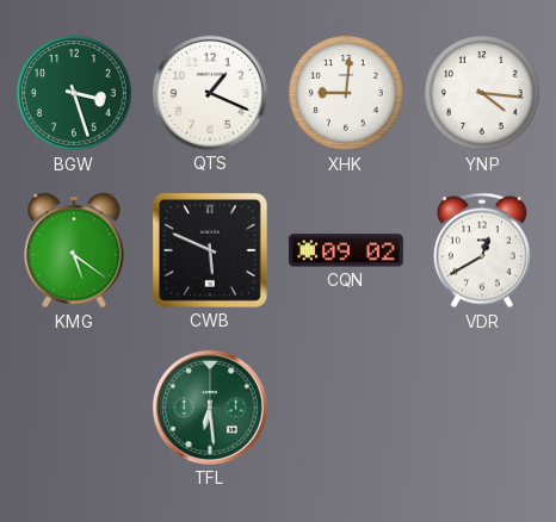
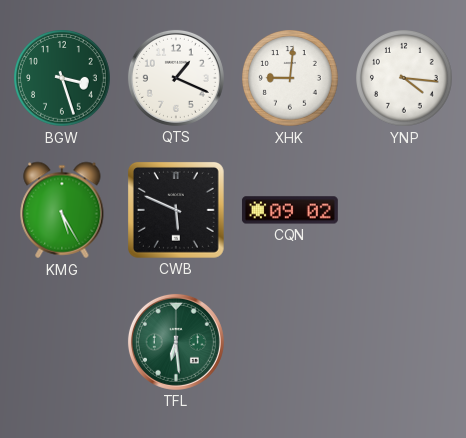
KMG: 5:21 -> 5:25 (62, 210)
VDR: 12:40 -> none (482, 250)
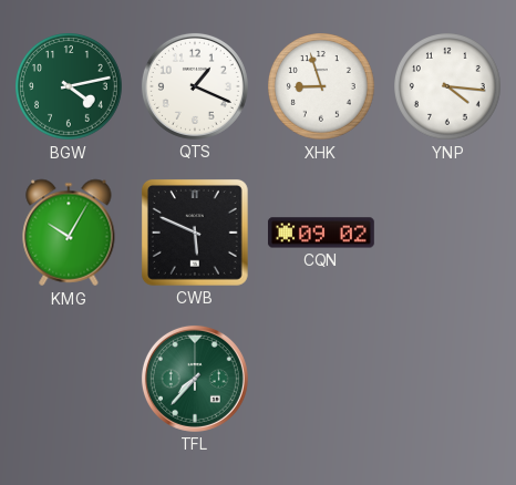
BGW: 3:27 -> 4:13 (70, 87)
XHK: 9:01 -> 8:57 (322, 87)
KMG: 5:25 -> 10:05 (69, 233)
TFL: 6:29 -> 7:37 (195, 379)
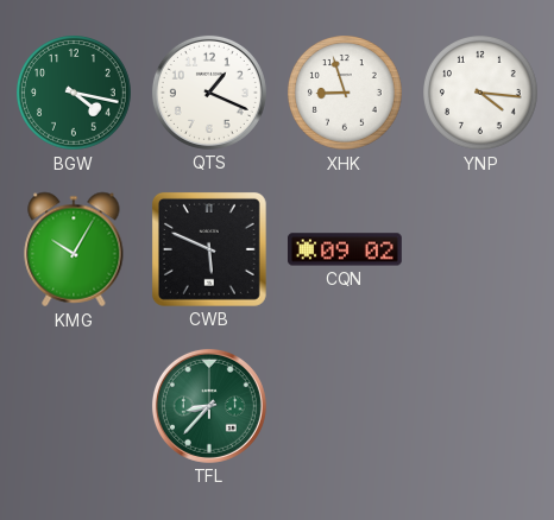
BGW: 4:13 -> 4:17 (75, 94)
TFL: 7:37 -> 8:37 (209, 406)
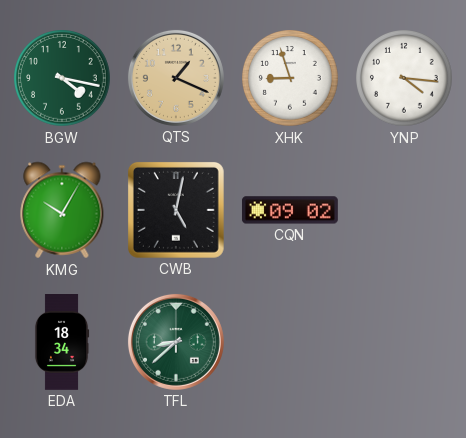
QTS dial: white -> champagne (176, 78)
CWB: 5:49 -> 5:02 (176, 210)
EDA: none -> 18:34 (62, 343)
TFL: 8:37 -> 8:38 (176, 342)
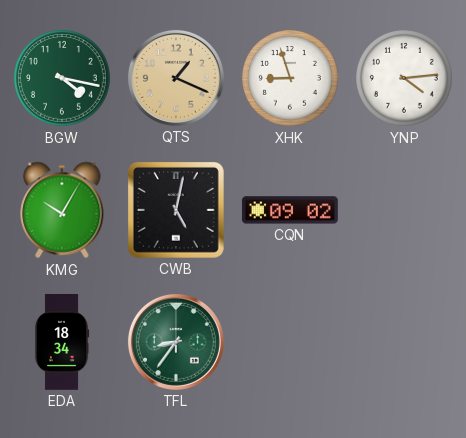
YNP: 4:16 -> 4:14 (405, 79)
TFL: 8:38 -> 8:36 (176, 342)
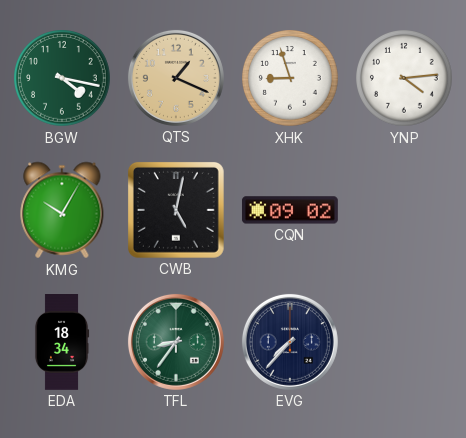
EVG: none -> 7:37 (290, 342)
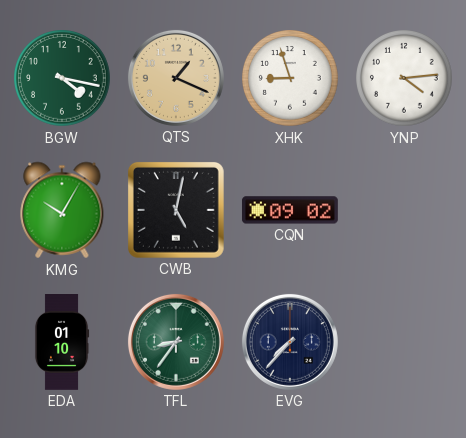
EDA: 18:34 -> 01:10 (62, 343)
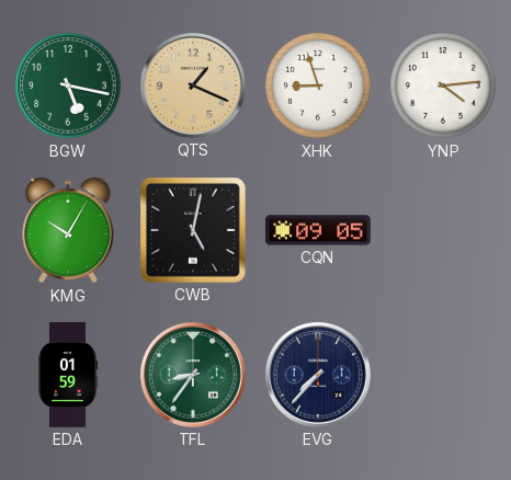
BGW: 4:17 -> 5:17 (69, 87)
CQN: 09:02 -> 09:05 (318, 230)
EDA: 01:10 -> 01:59 (68, 376)
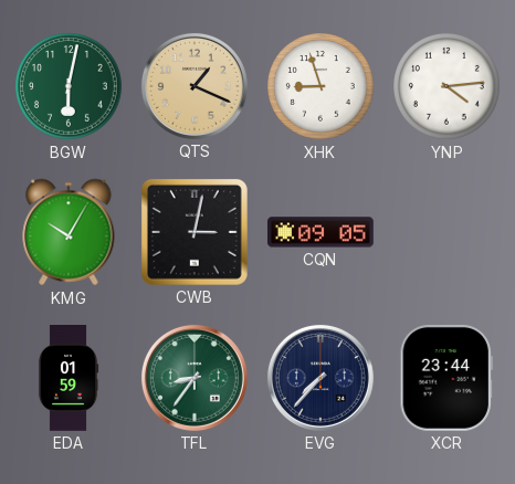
BGW: 5:17 -> 6:02 (70, 87)
CWB: 5:02 -> 3:02 (195, 232)
XCR: none -> 23:44 (445, 378)
